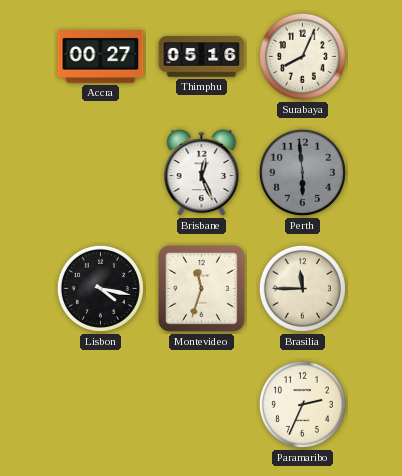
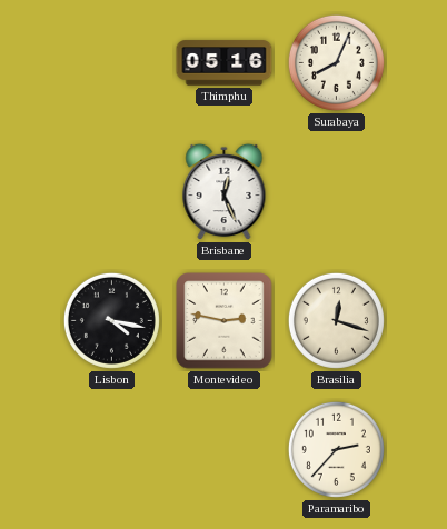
Accra: 00:27 -> none (101, 57)
Perth: 5:59 -> none (302, 172)
Montevideo: 11:33 -> 2:47 (225, 321)
Brasilia: 11:45 -> 12:18 (336, 320)
Paramaribo: 2:34 -> 2:37 (336, 449)
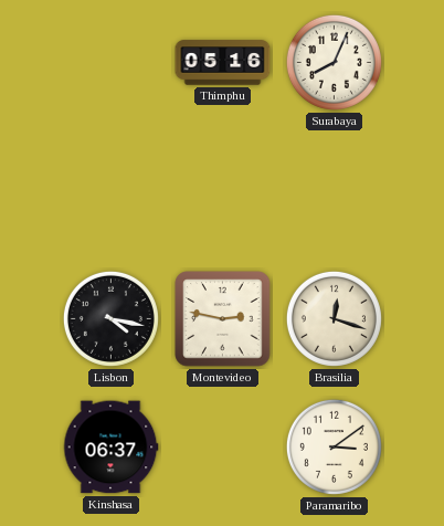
Brisbane: 12:26 -> none (225, 192)
Kinshasa: none -> 06:37 (110, 448)
Paramaribo: 2:37 -> 3:09 (334, 446)
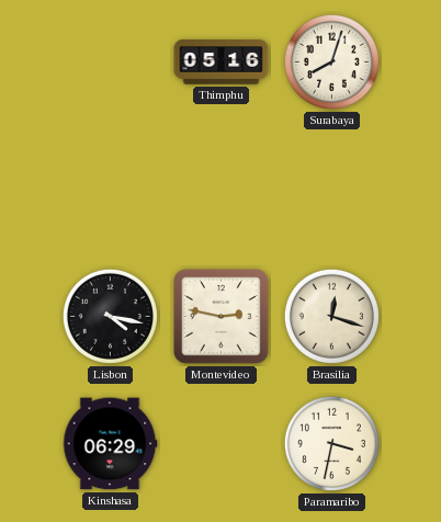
Surabaya: 8:04 -> 8:03 (331, 61)
Kinshasa: 06:37 -> 06:29 (110, 444)
Paramaribo: 3:09 -> 3:32 (331, 443)
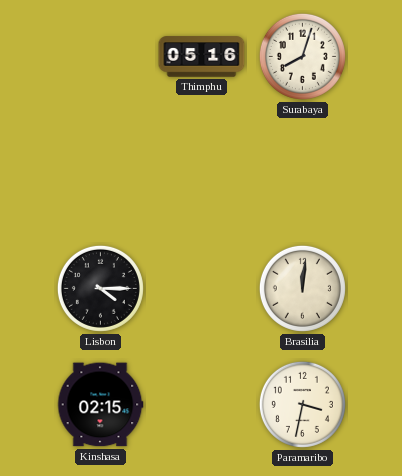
Lisbon: 4:17 -> 4:15 (100, 288)
Montevideo: 2:47 -> none (222, 317)
Brasilia: 12:18 -> 12:01 (302, 288)
Kinshasa: 06:29 -> 02:15 (100, 405)
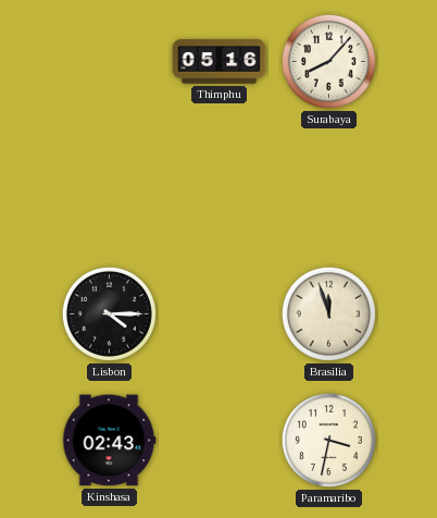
Surabaya: 8:03 -> 8:07 (328, 61)
Brasilia: 12:01 -> 11:57 (328, 313)
Kinshasa: 02:15 -> 02:43 (109, 441)
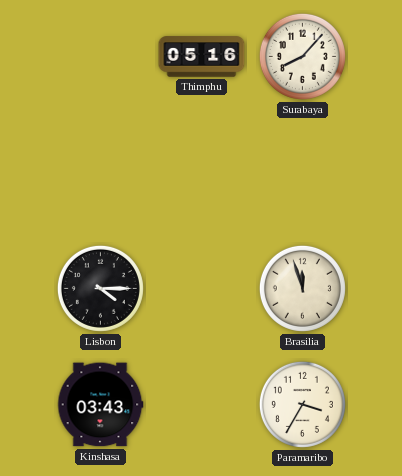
Kinshasa: 02:43 -> 03:43 (100, 405)
Paramaribo: 3:32 -> 3:35 (302, 404)
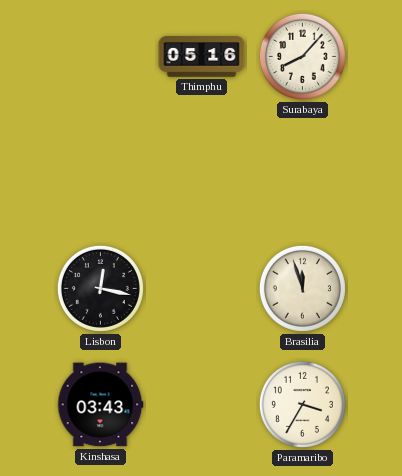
Lisbon: 4:15 -> 12:17 (100, 288)
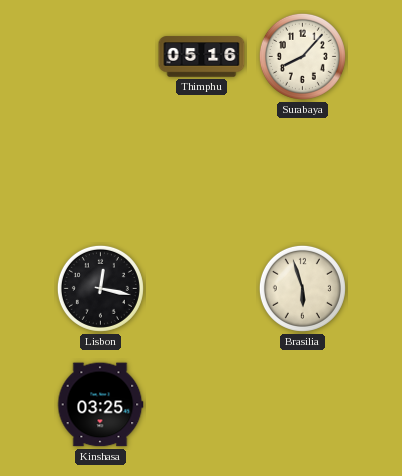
Brasilia: 11:57 -> 5:57 (302, 288)
Kinshasa: 03:43 -> 03:25 (100, 405)
Paramaribo: 3:35 -> none (302, 404)
